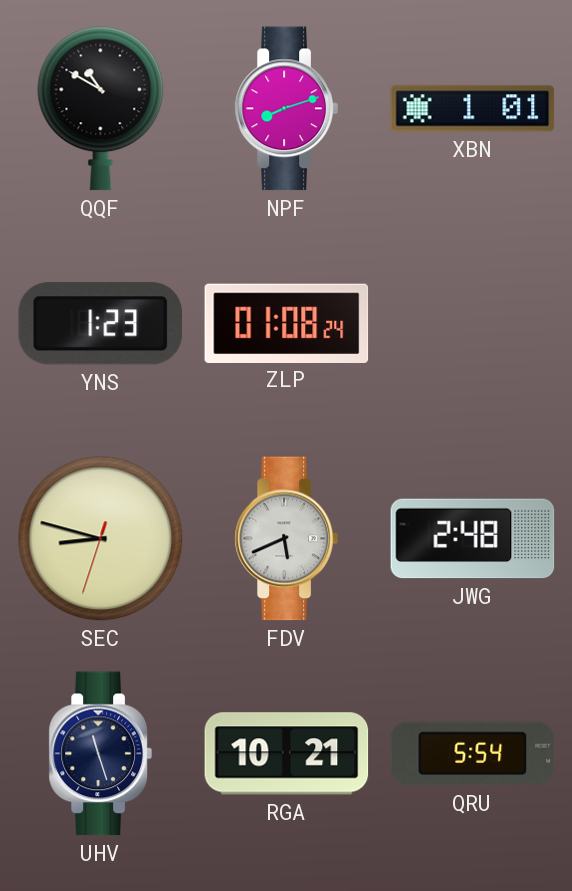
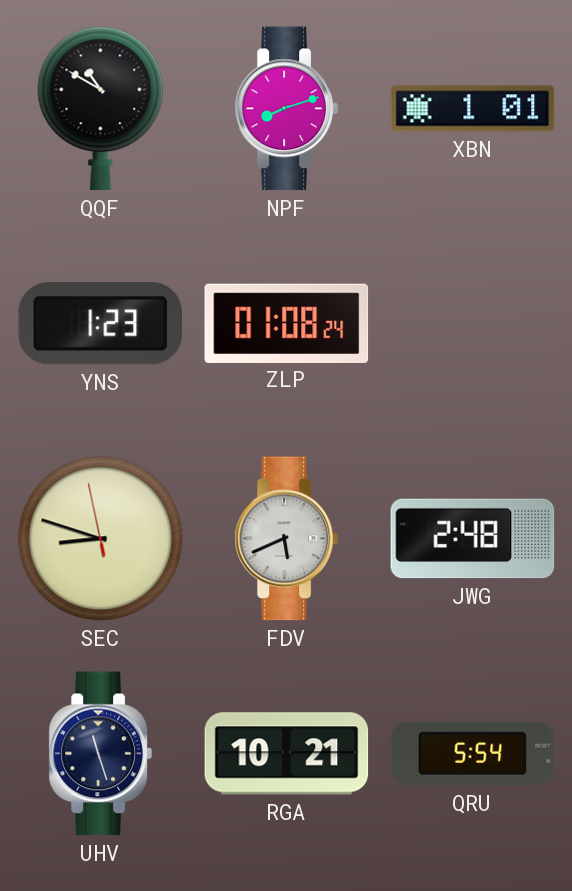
SEC: 8:47:33 -> 8:47:58 (101, 539)
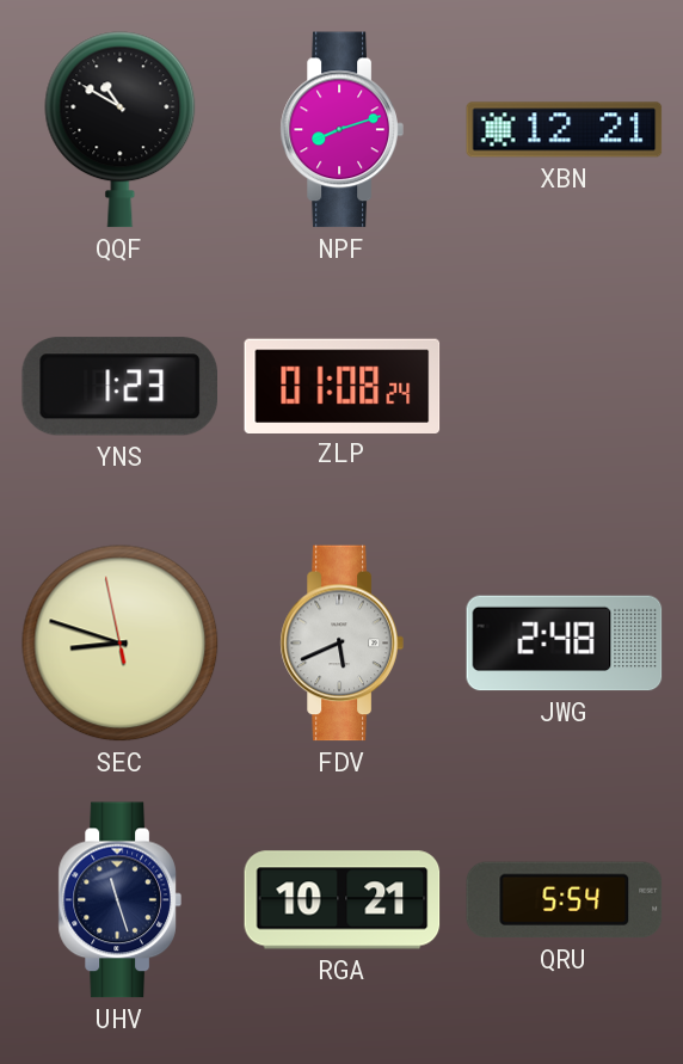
XBN: 1:01 -> 12:21 (565, 130)
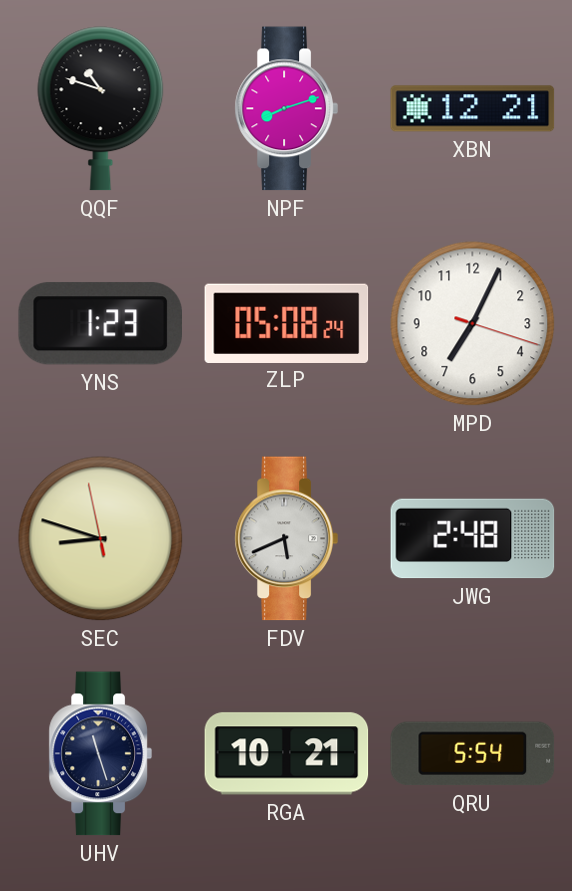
QQF: 10:50 -> 10:48 (101, 109)
ZLP: 01:08 -> 05:08 (287, 323)
MPD: none -> 7:04 (473, 324)
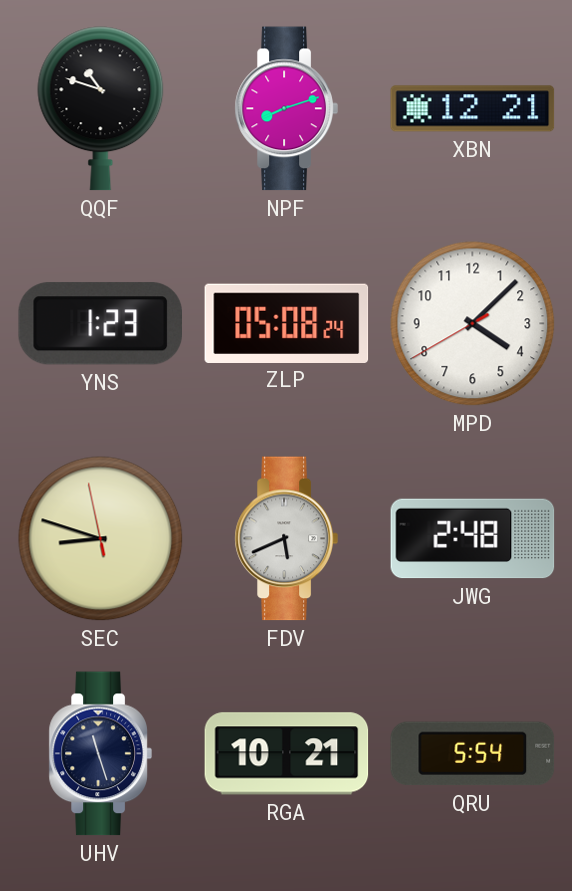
MPD: 7:04 -> 4:07 (473, 324)
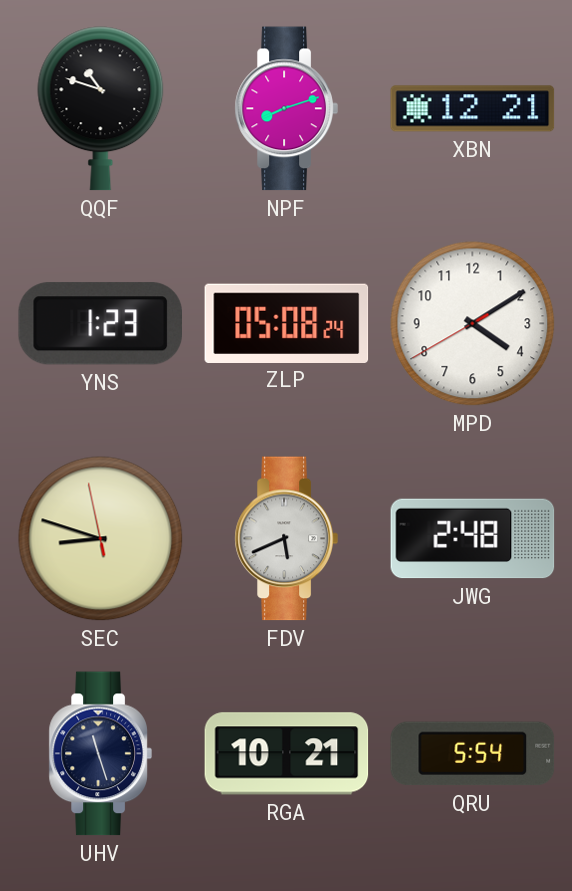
MPD: 4:07 -> 4:09 (473, 324)
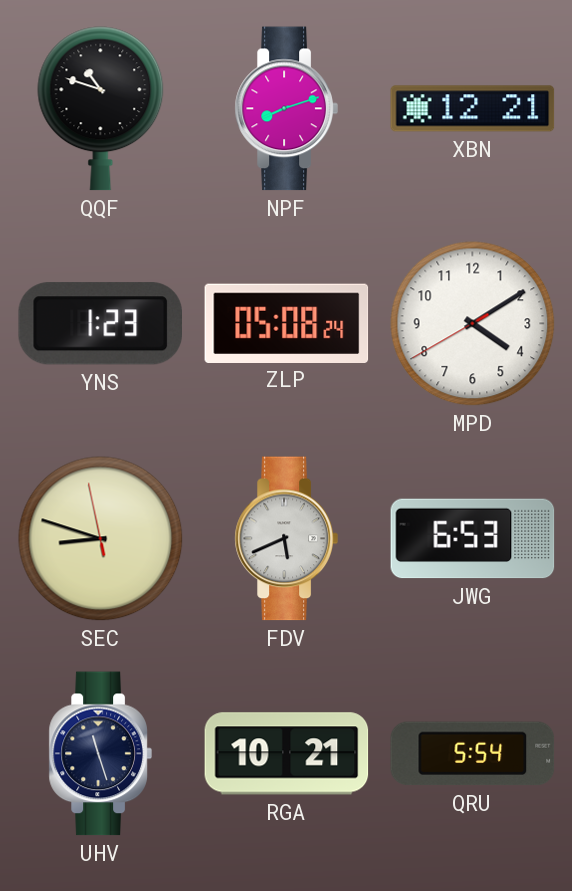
JWG: 2:48 -> 6:53 (473, 539)
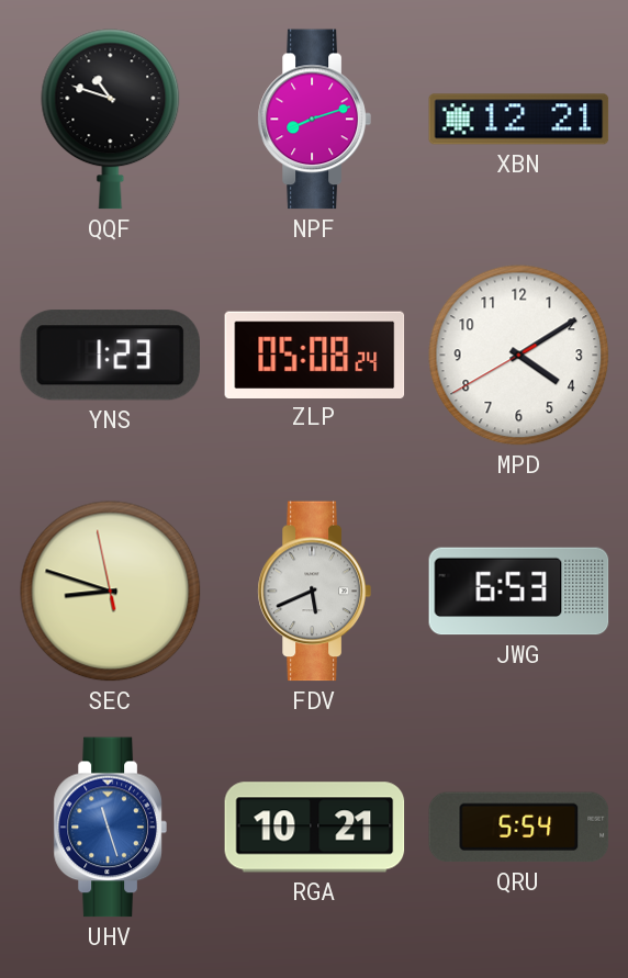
UHV dial: navy -> blue (110, 828)
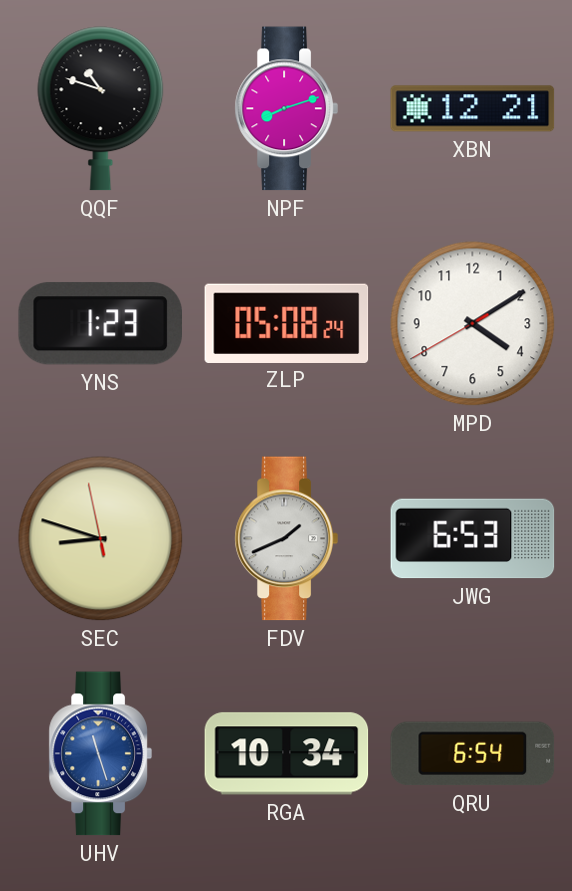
FDV: 5:41 -> 1:41 (286, 539)
RGA: 10:21 -> 10:34 (287, 754)
QRU: 5:54 -> 6:54 (473, 754)
